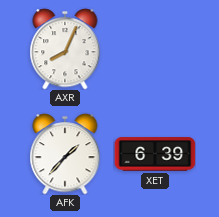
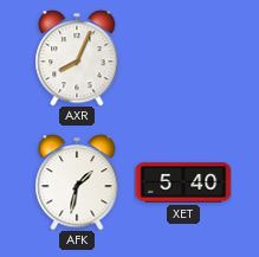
AFK: 1:37 -> 1:32 (77, 182)
XET: 6:39 -> 5:40 (183, 182)
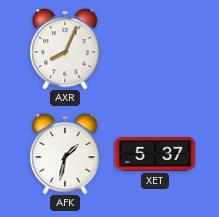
XET: 5:40 -> 5:37 (155, 154)
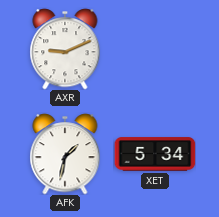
AXR: 8:04 -> 9:11 (65, 49)
XET: 5:37 -> 5:34 (155, 154)
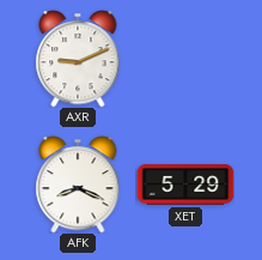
AFK: 1:32 -> 8:19 (78, 185)
XET: 5:34 -> 5:29 (185, 185)
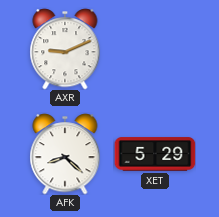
AFK: 8:19 -> 8:22 (65, 154)
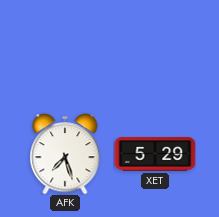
AXR: 9:11 -> none (65, 49)
AFK: 8:22 -> 7:27 (65, 154)
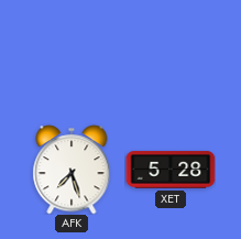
XET: 5:29 -> 5:28 (171, 170)
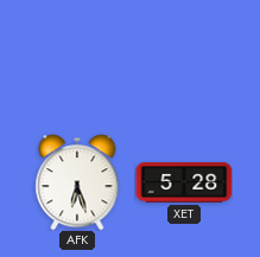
AFK: 7:27 -> 6:27 (77, 182)
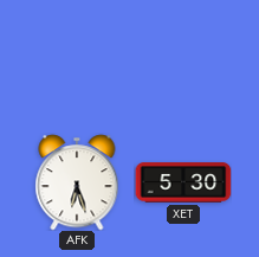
XET: 5:28 -> 5:30 (183, 182)
